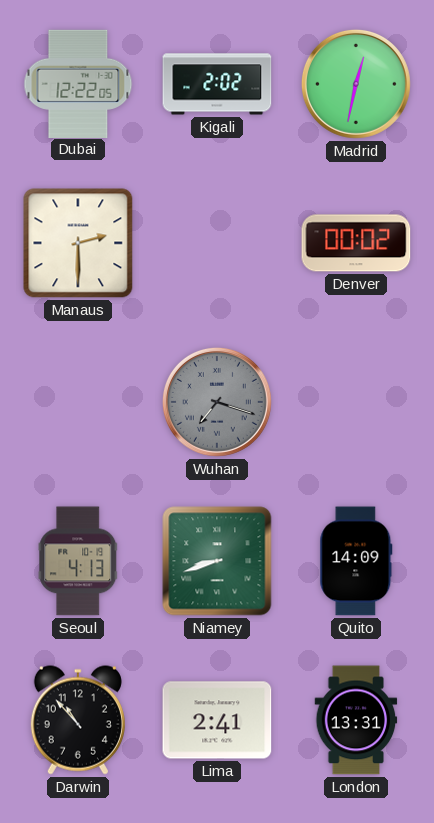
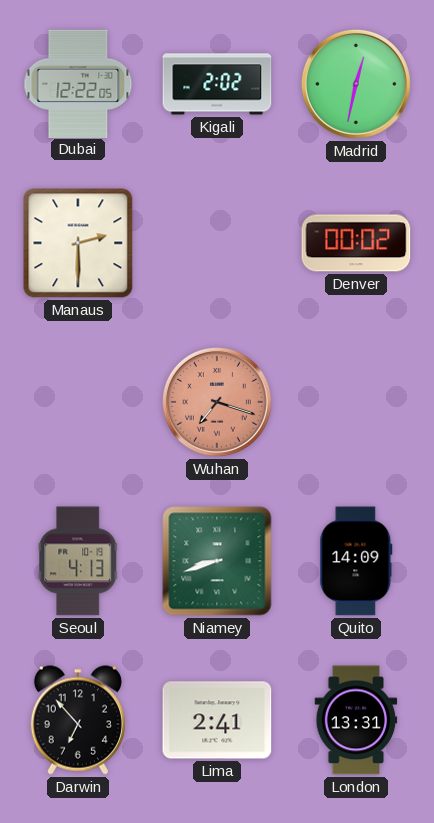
Wuhan dial: grey -> salmon (217, 402)
Darwin: 10:53 -> 6:53 (78, 720)
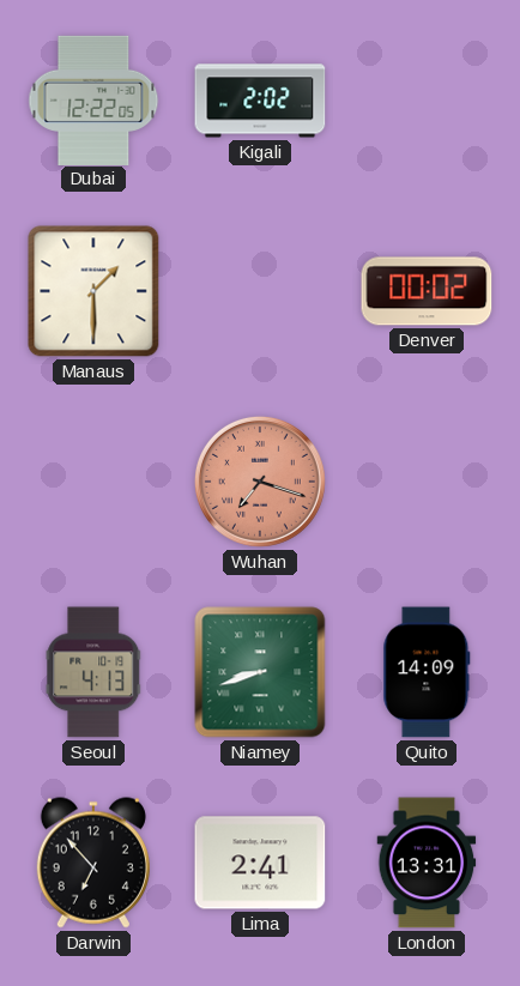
Madrid: 12:32 -> none (356, 84)
Manaus: 2:30 -> 1:30 (93, 291)
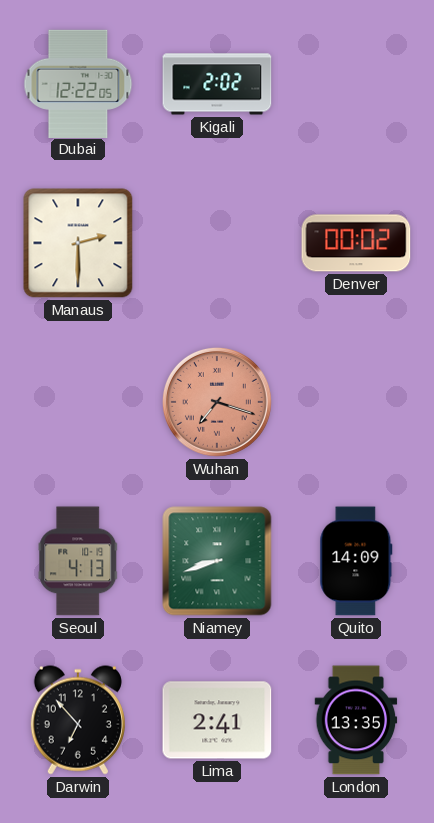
Manaus: 1:30 -> 2:30 (78, 243)
London: 13:31 -> 13:35 (356, 720)
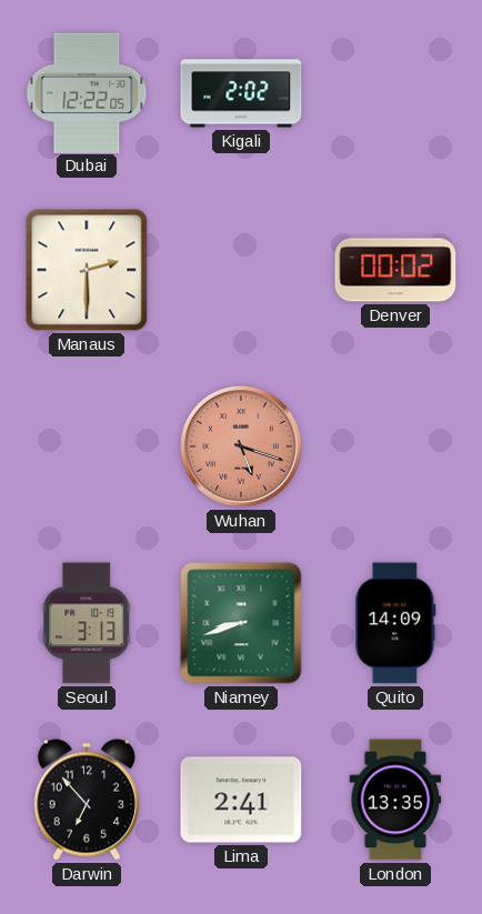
Wuhan: 7:18 -> 5:18 (241, 446)
Seoul: 4:13 -> 3:13 (87, 623)
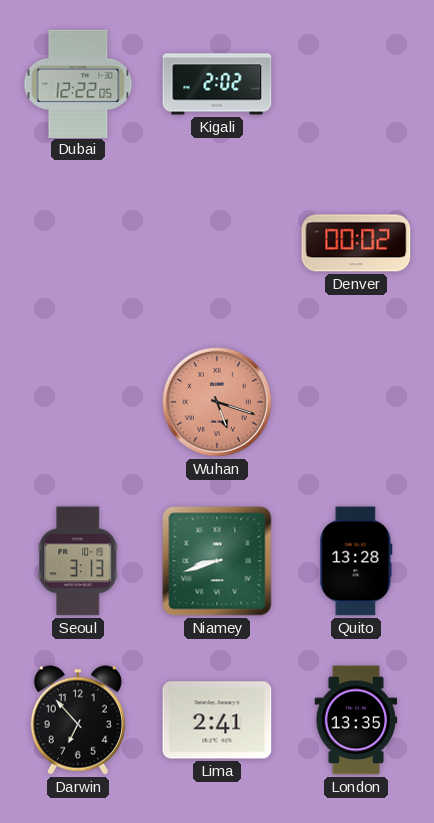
Manaus: 2:30 -> none (87, 270)
Quito: 14:09 -> 13:28 (356, 561)
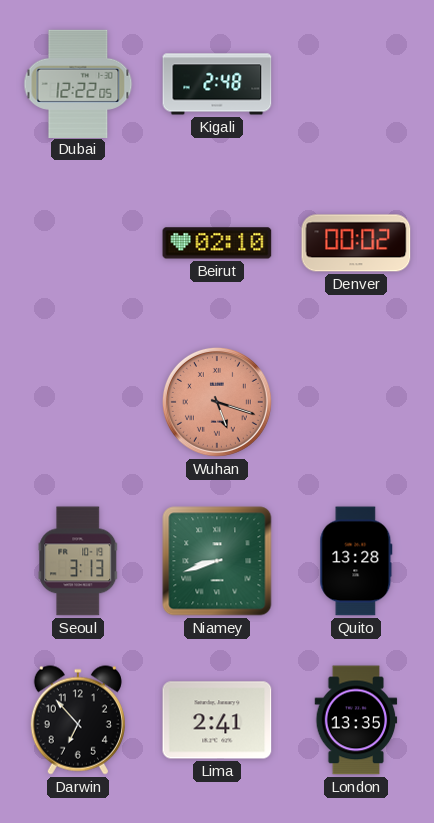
Kigali: 2:02 -> 2:48 (217, 84)
Beirut: none -> 02:10 (217, 243)
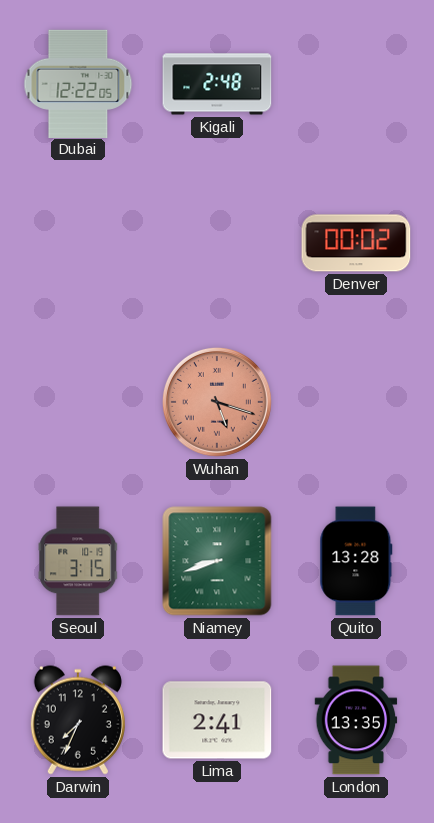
Beirut: 02:10 -> none (217, 243)
Seoul: 3:13 -> 3:15 (78, 561)
Darwin: 6:53 -> 7:34 (78, 720)
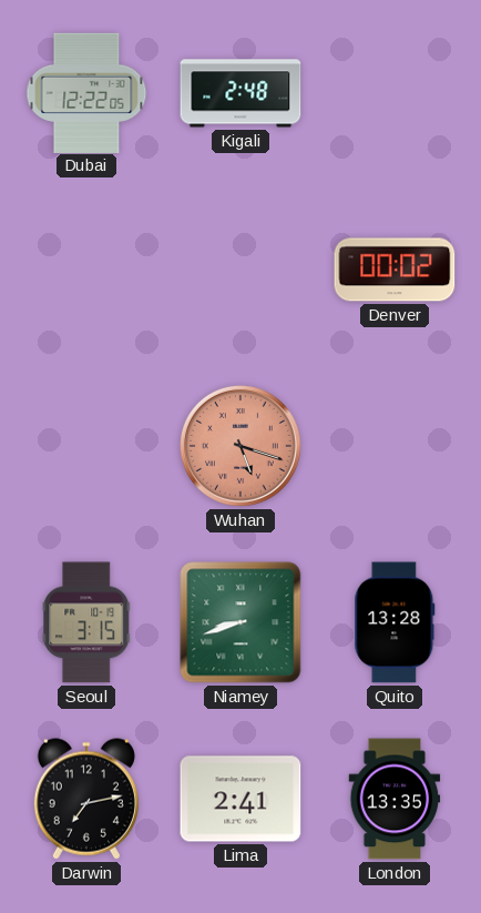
Darwin: 7:34 -> 7:13 (86, 799)
